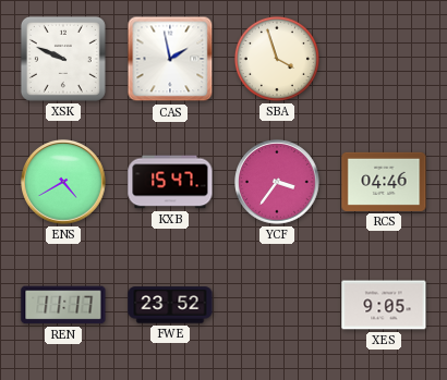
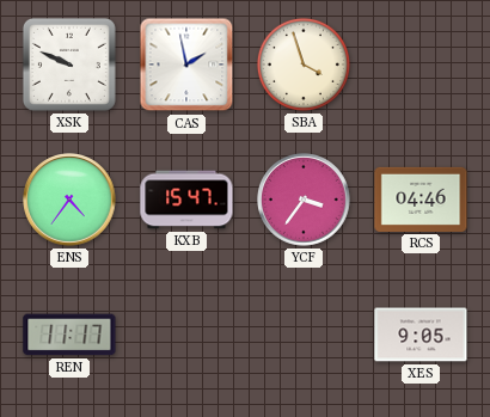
ENS: 4:40 -> 4:36 (71, 201)
FWE: 23:52 -> none (170, 305)
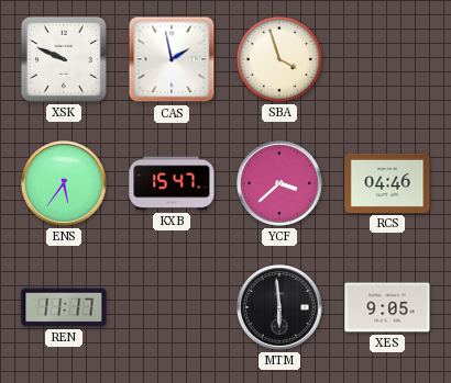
ENS: 4:36 -> 5:36 (65, 184)
YCF: 3:36 -> 3:38 (280, 184)
MTM: none -> 5:59 (280, 308)
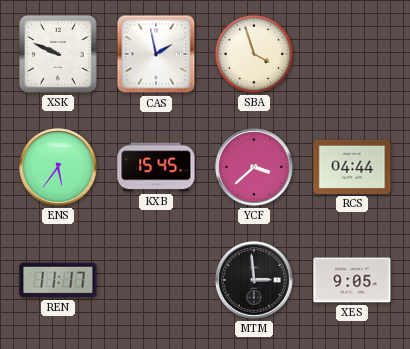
KXB: 15:47 -> 15:45 (156, 167)
RCS: 04:46 -> 04:44 (352, 167)
MTM: 5:59 -> 2:59 (255, 281)
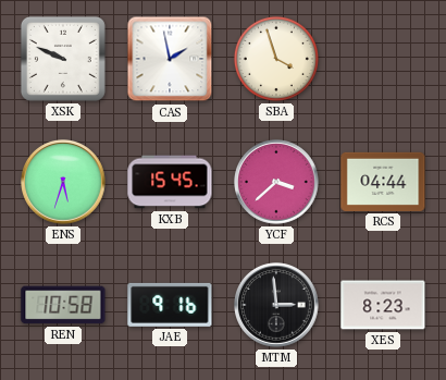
ENS: 5:36 -> 5:33 (64, 183)
REN: 11:17 -> 10:58 (63, 305)
JAE: none -> 9:16 (170, 305)
XES: 9:05 -> 8:23 (383, 305)
